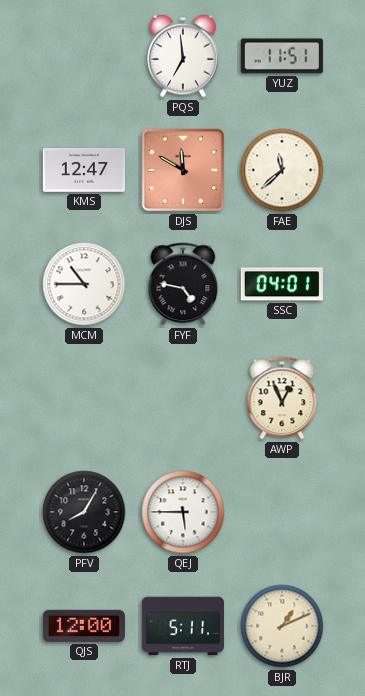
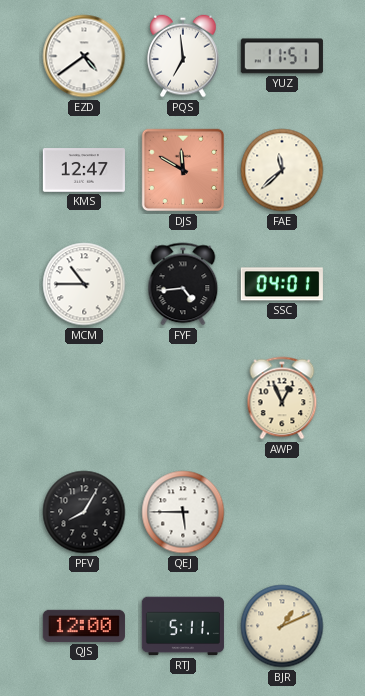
EZD: none -> 4:39 (84, 56)
FYF: 4:47 -> 4:44 (183, 284)
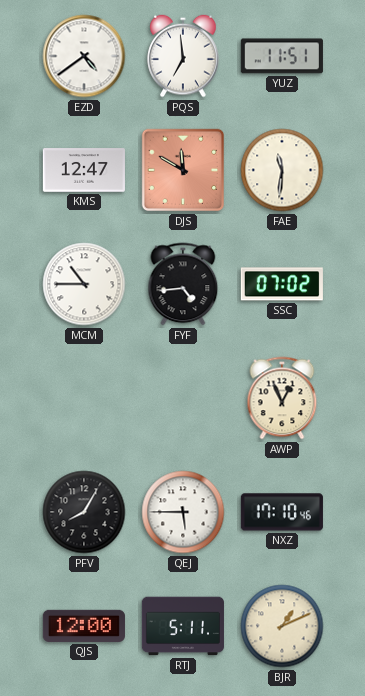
FAE: 11:38 -> 11:31 (282, 170)
SSC: 04:01 -> 07:02 (282, 284)
NXZ: none -> 17:10 (282, 512)
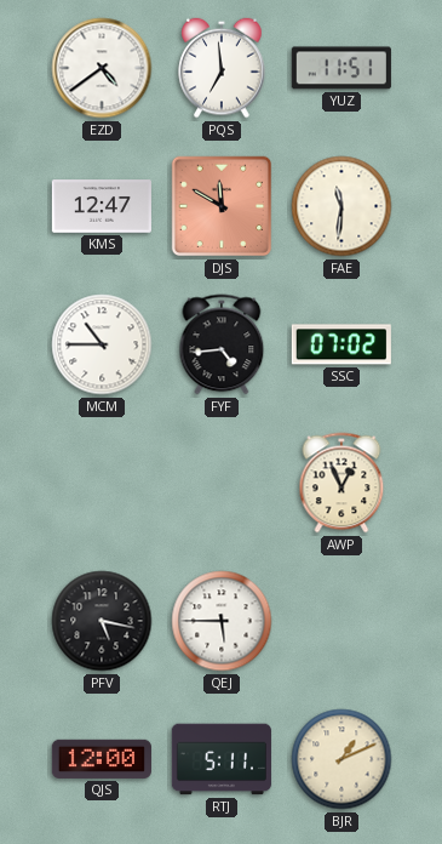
PFV: 8:05 -> 5:17 (102, 621)
NXZ: 17:10 -> none (282, 512)
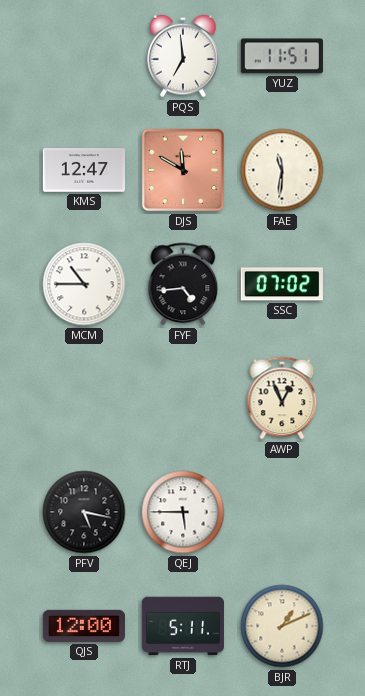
EZD: 4:39 -> none (102, 68)
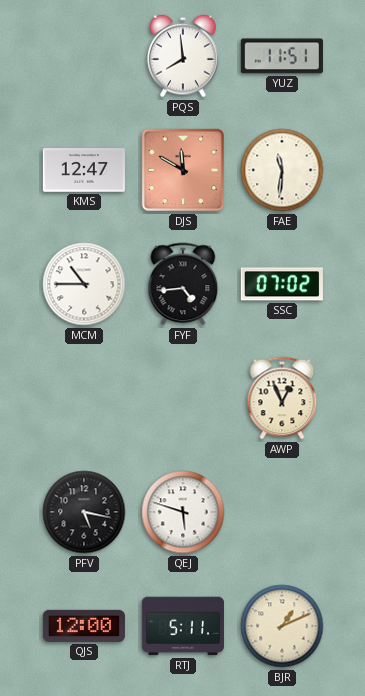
PQS: 6:59 -> 7:59 (183, 56)
QEJ: 5:45 -> 5:48 (183, 512)
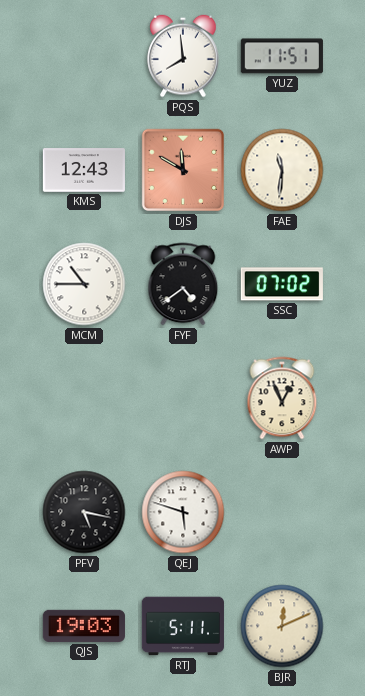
KMS: 12:47 -> 12:43 (84, 170)
FYF: 4:44 -> 4:39 (183, 284)
QJS: 12:00 -> 19:03 (84, 626)
BJR: 1:11 -> 12:11 (282, 626)
